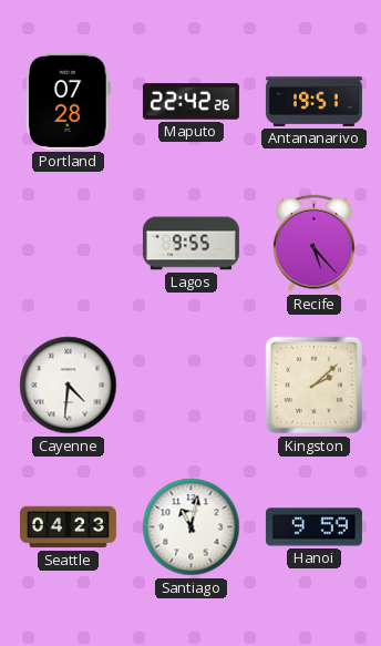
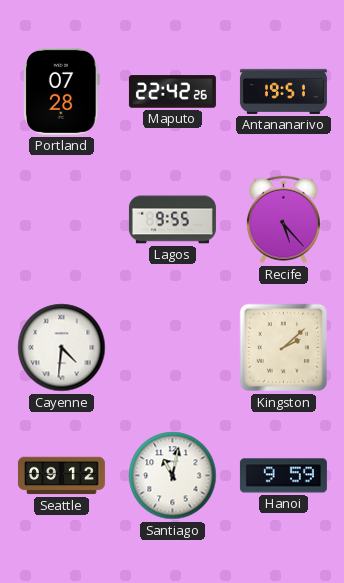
Seattle: 04:23 -> 09:12 (61, 476)
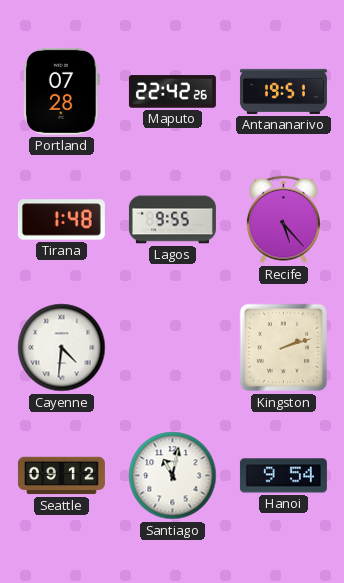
Tirana: none -> 1:48 (61, 220)
Kingston: 2:08 -> 2:12 (284, 348)
Hanoi: 9:59 -> 9:54 (283, 476)
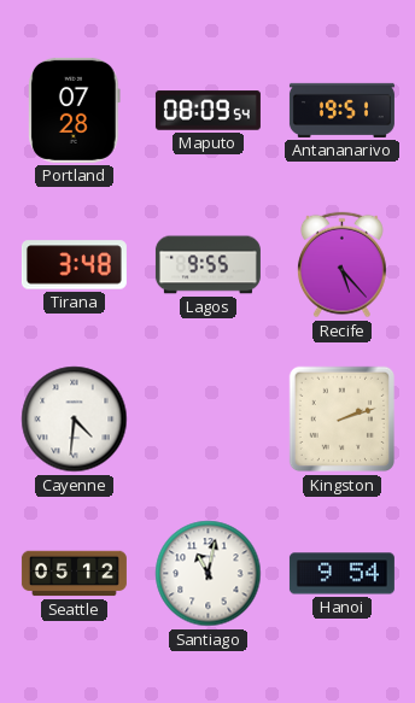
Maputo: 22:42 -> 08:09 (207, 111)
Tirana: 1:48 -> 3:48 (74, 265)
Seattle: 09:12 -> 05:12 (74, 574)
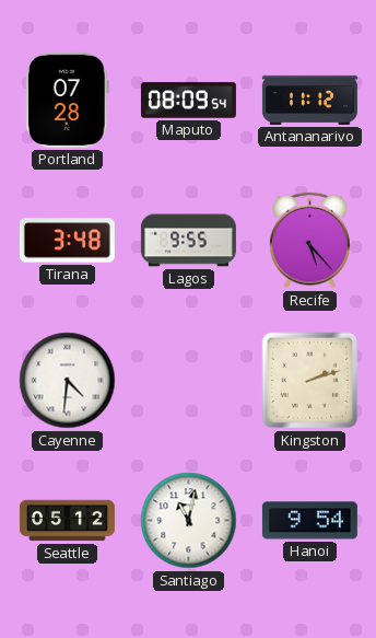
Antananarivo: 19:51 -> 11:12 (309, 100)
